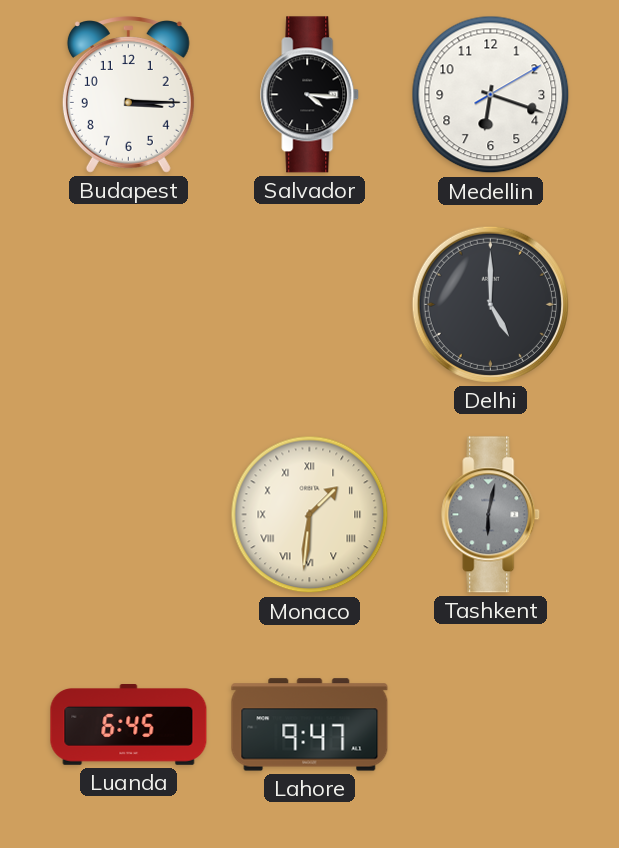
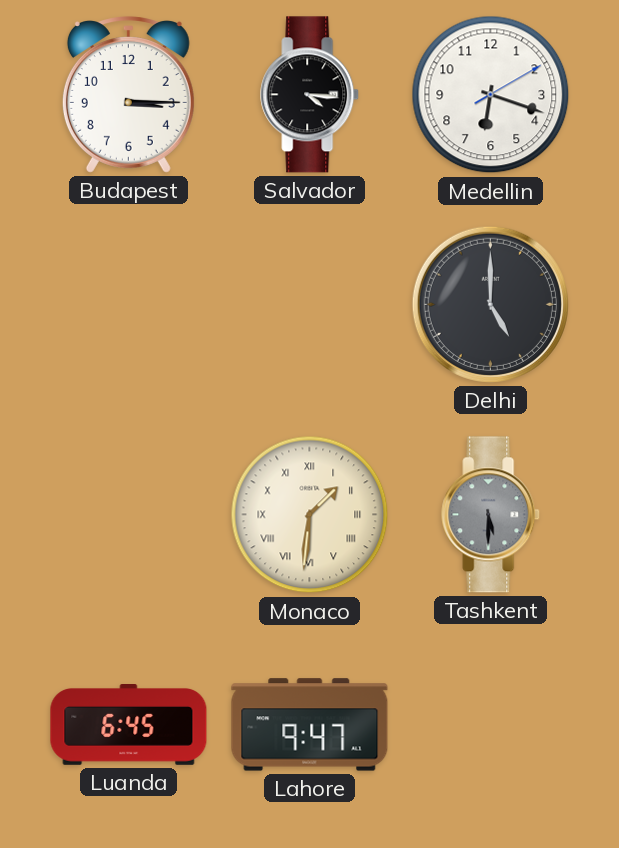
Tashkent: 6:02 -> 5:30 (491, 515)
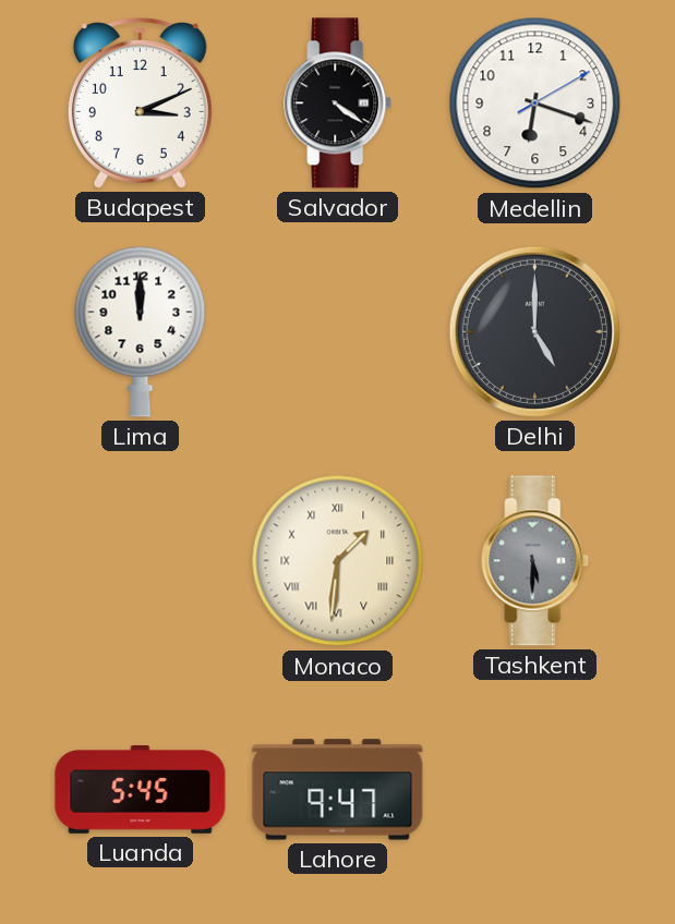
Budapest: 3:15 -> 3:11 (140, 104)
Salvador: 4:16 -> 4:21 (338, 104)
Lima: none -> 12:00 (141, 331)
Luanda: 6:45 -> 5:45 (141, 790)
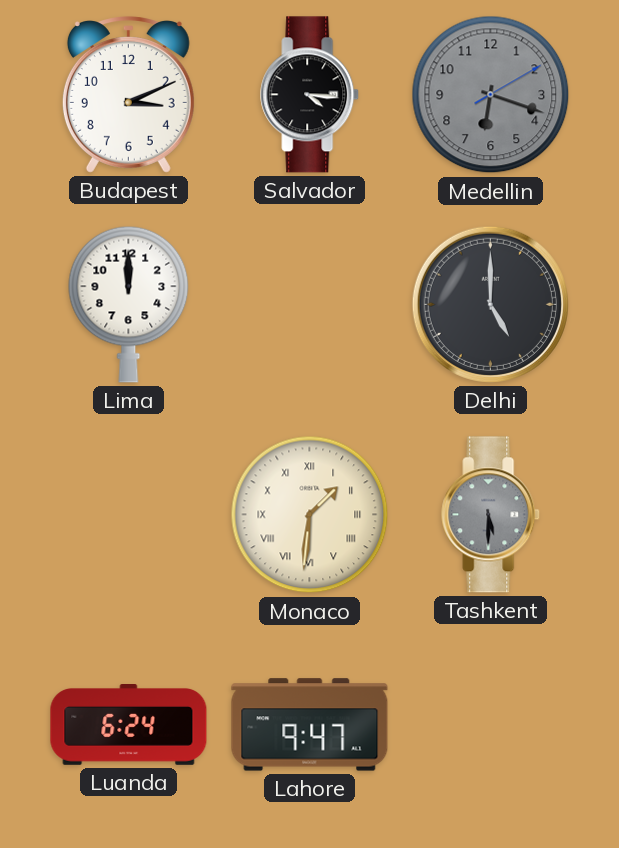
Salvador: 4:21 -> 4:16 (310, 95)
Medellin dial: white -> grey (491, 95)
Luanda: 5:45 -> 6:24 (129, 725)
